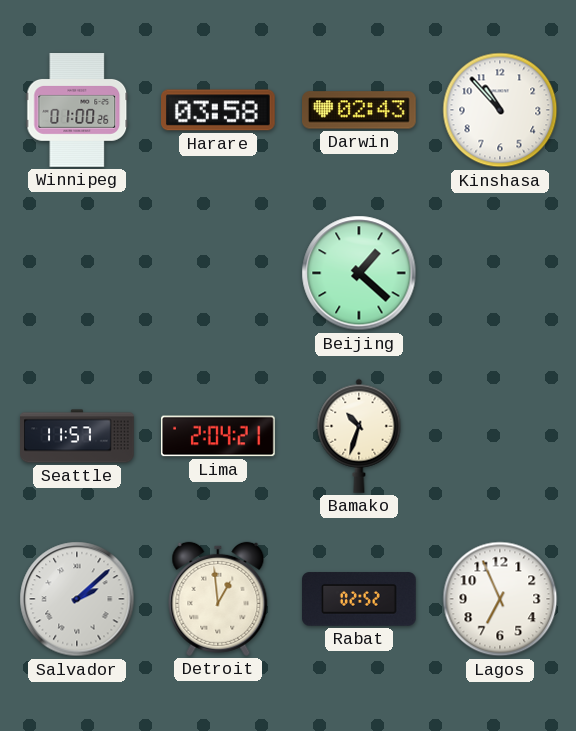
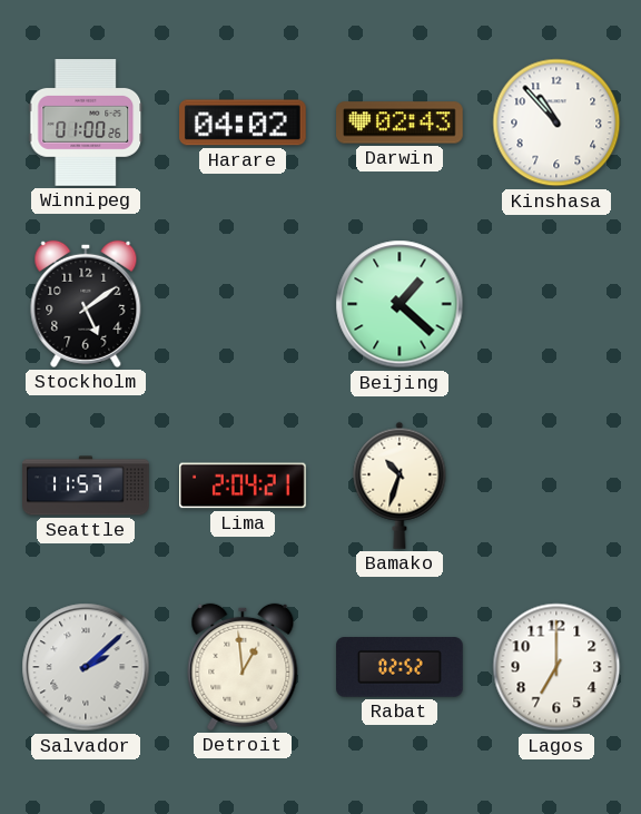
Harare: 03:58 -> 04:02 (244, 122)
Stockholm: none -> 5:09 (86, 304)
Lagos: 6:56 -> 7:00 (556, 667)
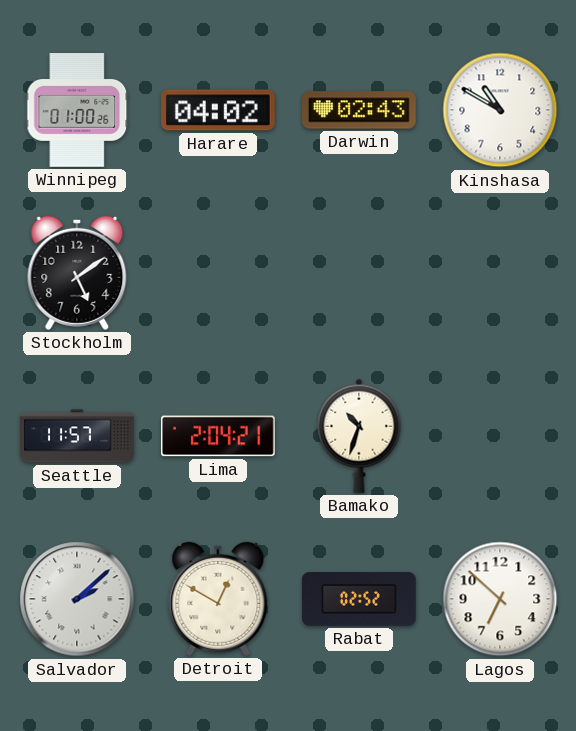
Kinshasa: 10:53 -> 10:50 (500, 110)
Beijing: 1:22 -> none (400, 304)
Detroit: 12:59 -> 12:50 (218, 599)
Lagos: 7:00 -> 6:52 (500, 599)
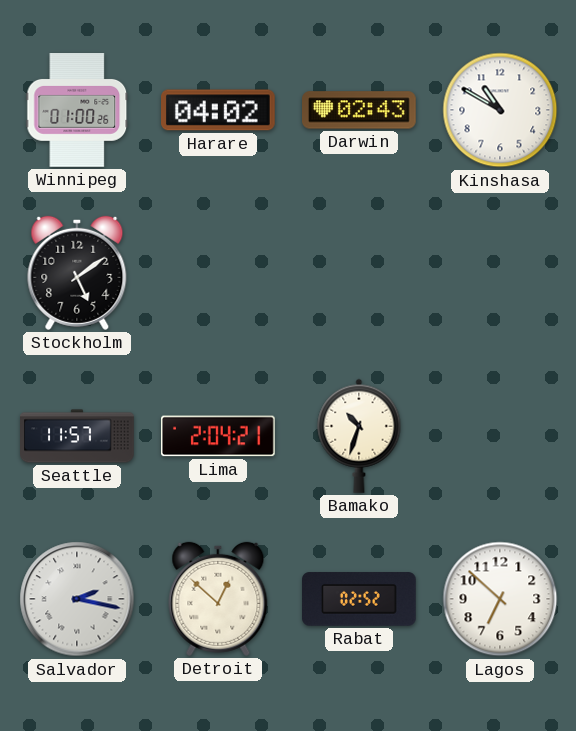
Salvador: 2:08 -> 2:17 (77, 599)
Detroit: 12:50 -> 12:52 (218, 599)
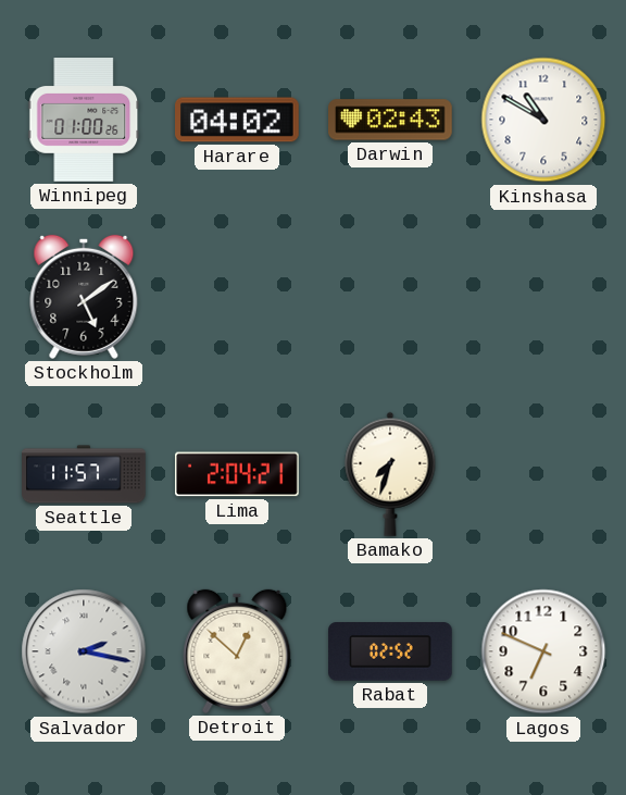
Bamako: 10:33 -> 7:33 (390, 474)
Lagos: 6:52 -> 6:49 (543, 651)
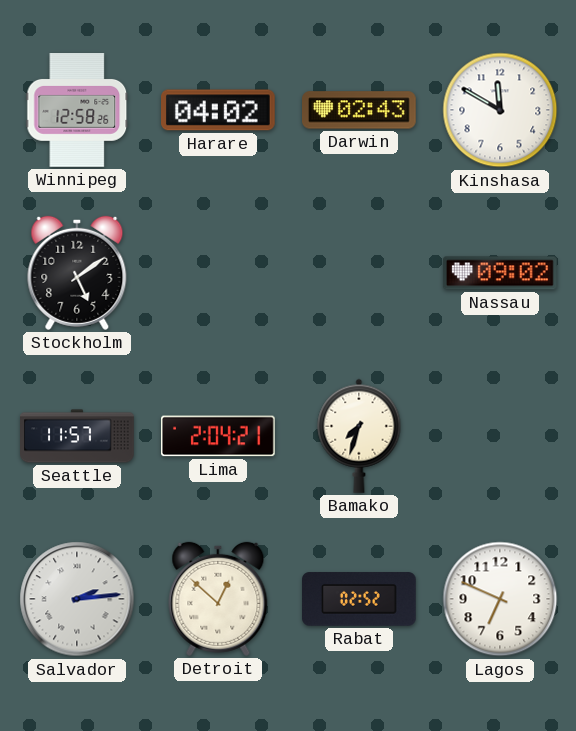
Winnipeg: 01:00 -> 12:58 (77, 111)
Kinshasa: 10:50 -> 11:50 (500, 110)
Nassau: none -> 09:02 (500, 273)
Salvador: 2:17 -> 2:14 (77, 599)
